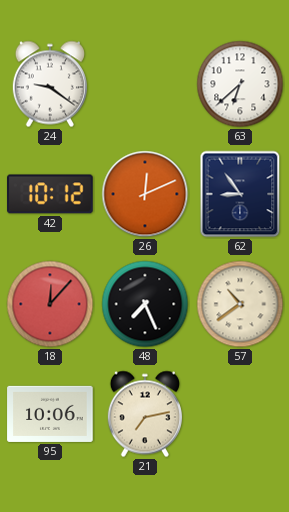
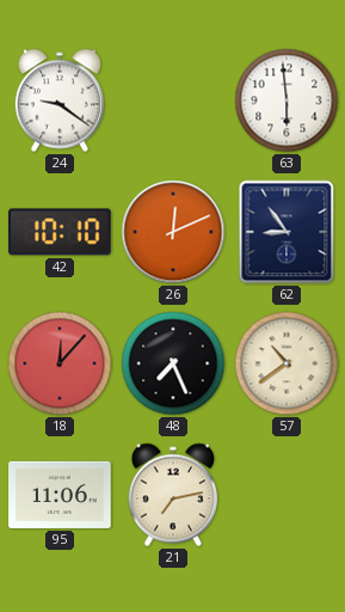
63: 6:38 -> 5:59 (287, 100)
42: 10:12 -> 10:10 (60, 232)
95: 10:06 -> 11:06 (60, 495)
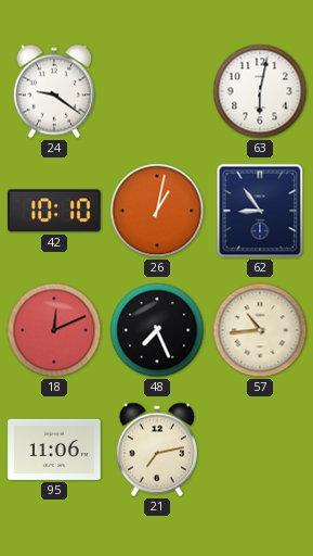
63: 5:59 -> 6:02 (260, 91)
26: 12:11 -> 1:02 (157, 211)
18: 12:07 -> 12:11 (54, 330)
57: 10:39 -> 10:44 (260, 330)
